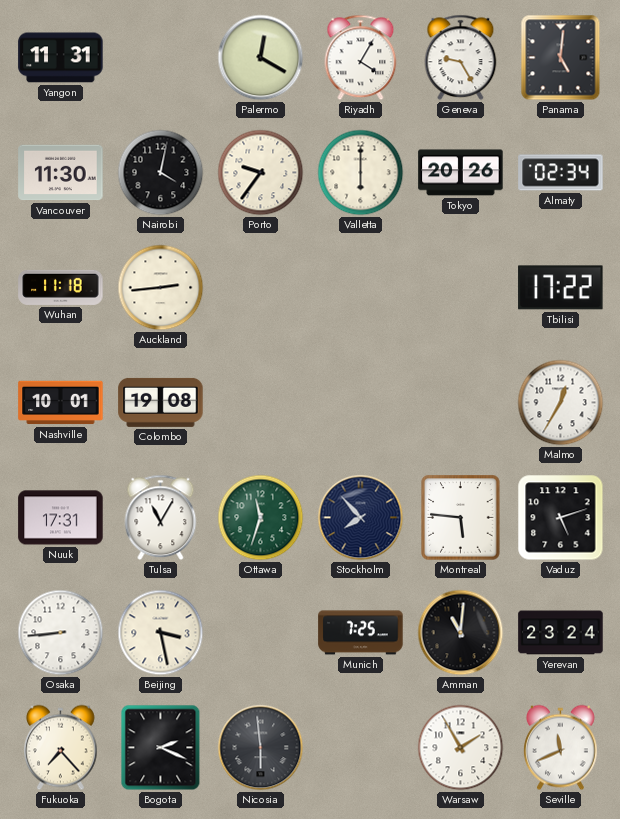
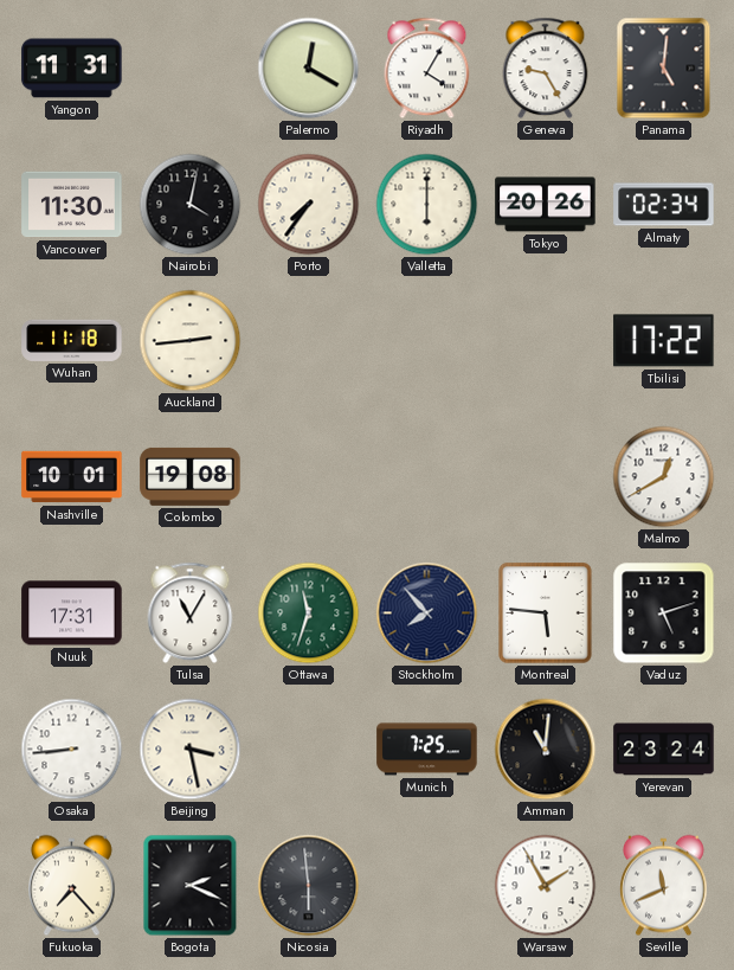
Porto: 9:36 -> 7:36 (309, 205)
Malmo: 12:35 -> 12:40 (664, 477)
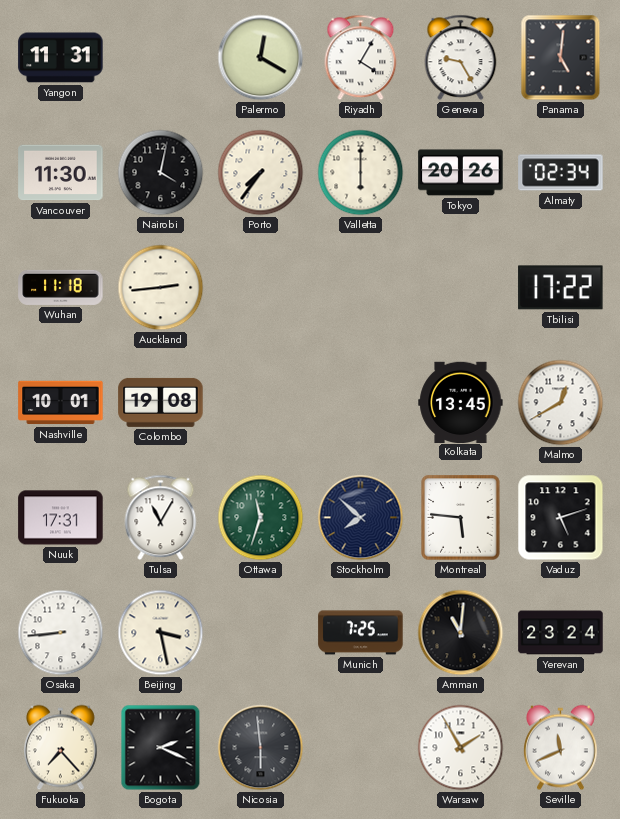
Kolkata: none -> 13:45 (461, 402)
Stockholm: 7:53 -> 7:52 (361, 518)
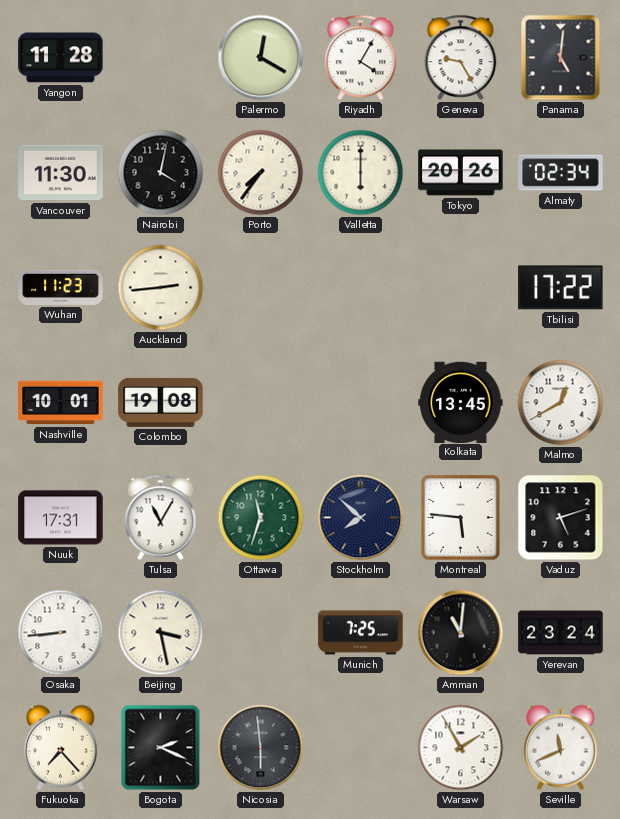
Yangon: 11:31 -> 11:28 (61, 58)
Wuhan: 11:18 -> 11:23 (61, 287)
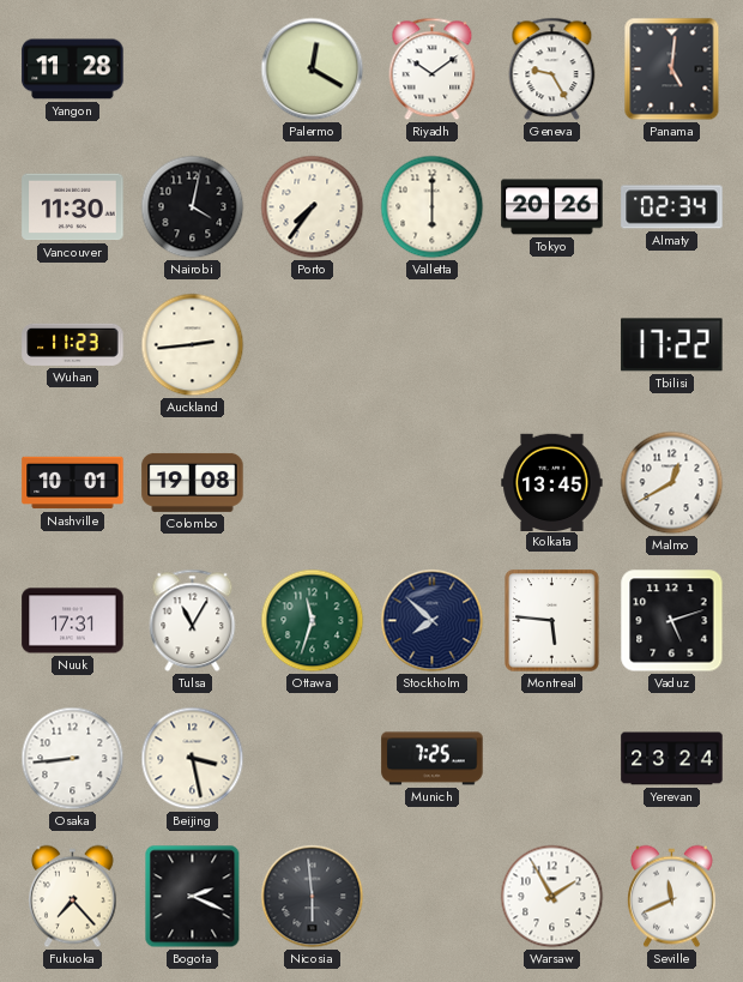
Riyadh: 4:05 -> 10:09 (433, 70)
Amman: 11:01 -> none (461, 633)
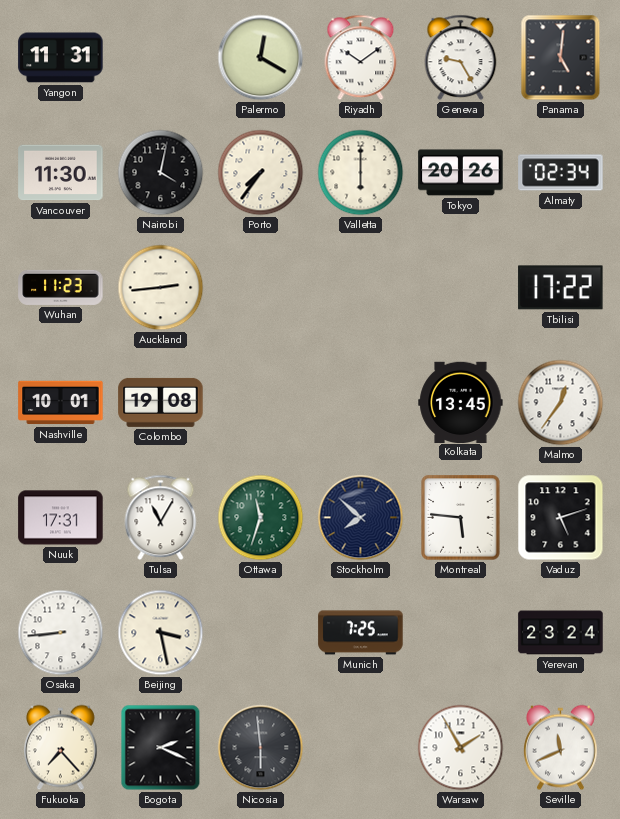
Yangon: 11:28 -> 11:31 (61, 58)
Malmo: 12:40 -> 12:36 (561, 403)
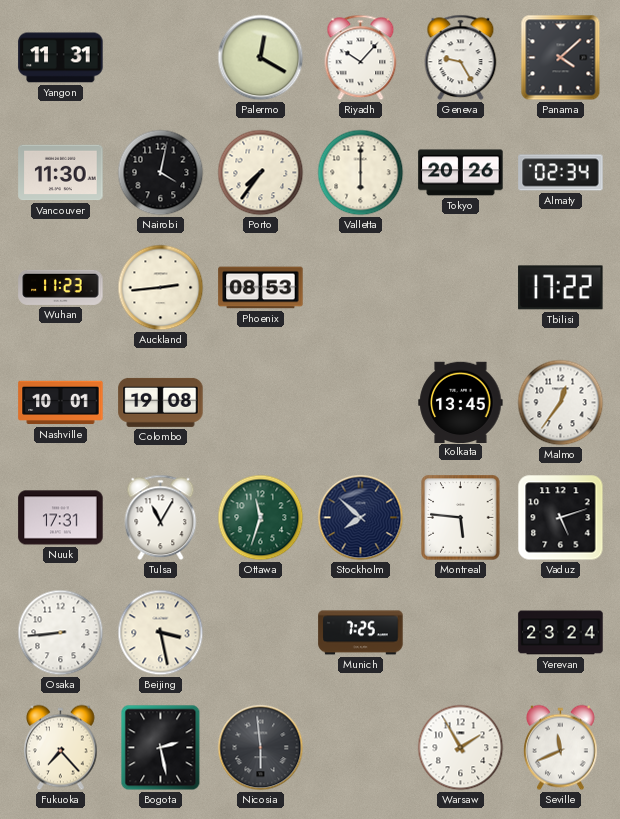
Riyadh: 10:09 -> 10:07 (361, 58)
Panama: 5:01 -> 4:08 (561, 58)
Phoenix: none -> 08:53 (261, 288)
Bogota: 2:19 -> 2:28 (161, 748)
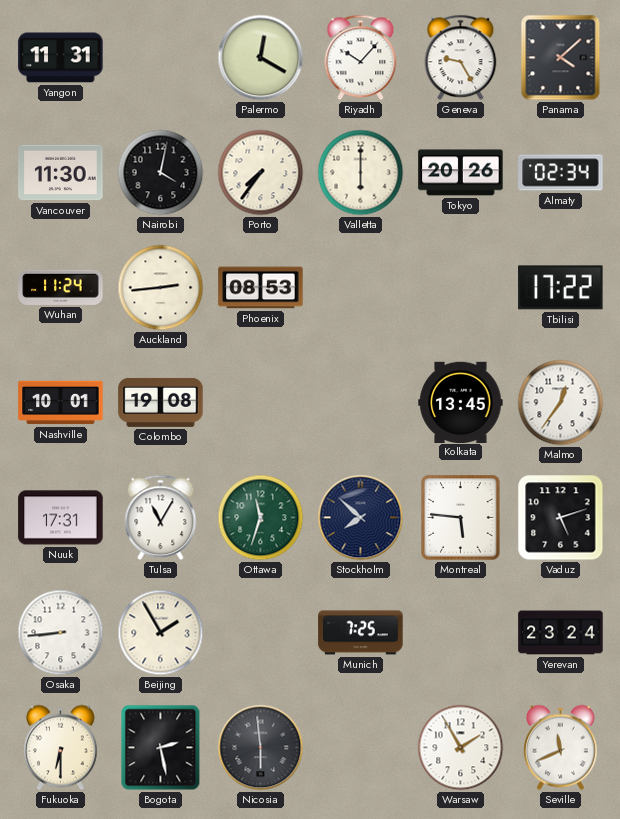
Wuhan: 11:23 -> 11:24 (61, 287)
Beijing: 3:28 -> 1:55 (161, 633)
Fukuoka: 7:23 -> 6:30 (61, 748)
